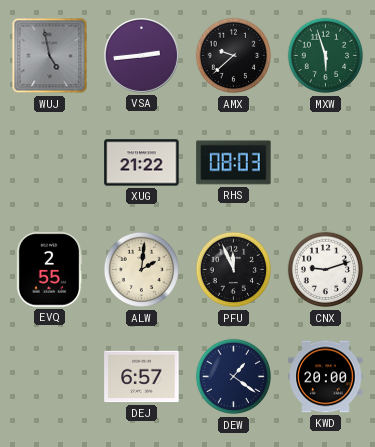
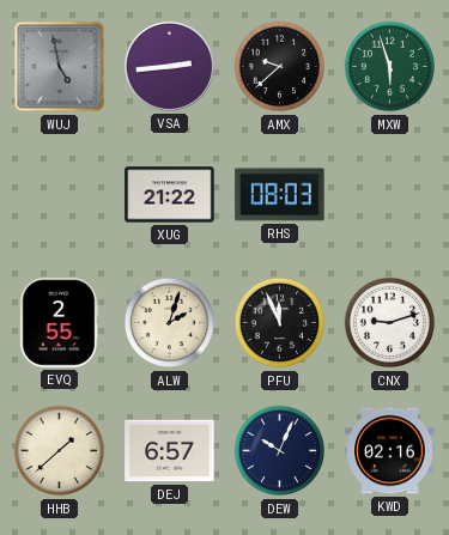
ALW: 2:01 -> 2:03 (170, 323)
HHB: none -> 1:38 (60, 451)
DEW: 1:21 -> 10:04 (280, 451)
KWD: 20:00 -> 02:16 (390, 451)
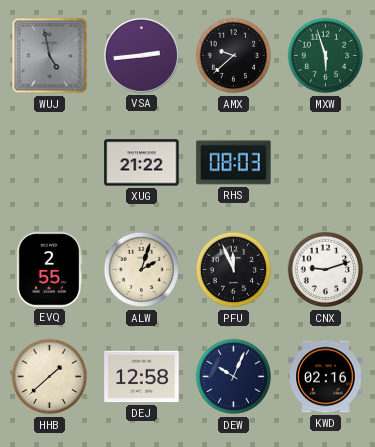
DEJ: 6:57 -> 12:58 (142, 377)
